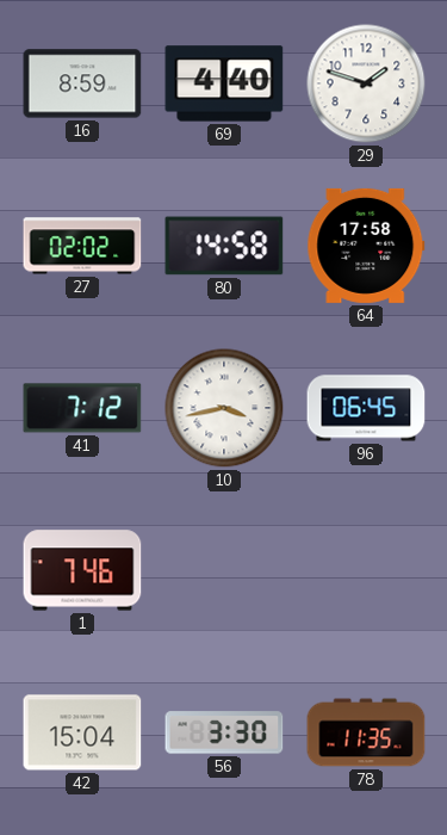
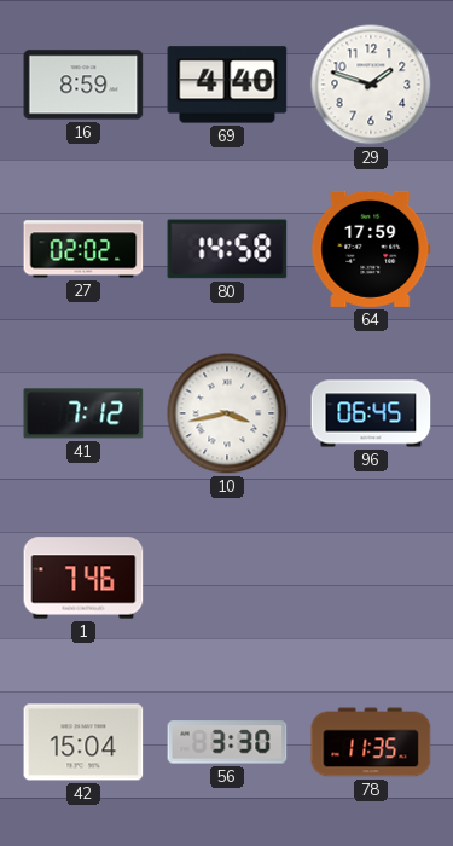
64: 17:58 -> 17:59 (371, 249)
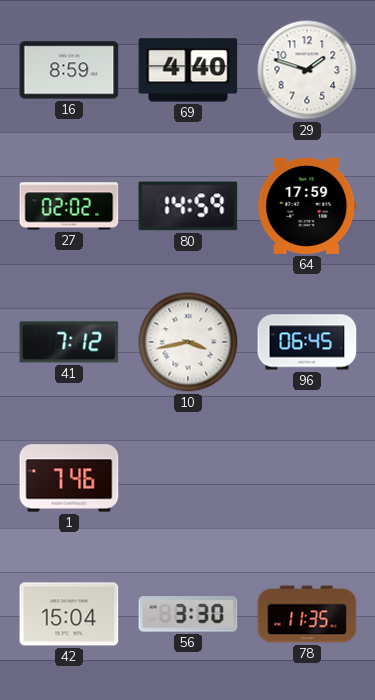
80: 14:58 -> 14:59 (188, 206)
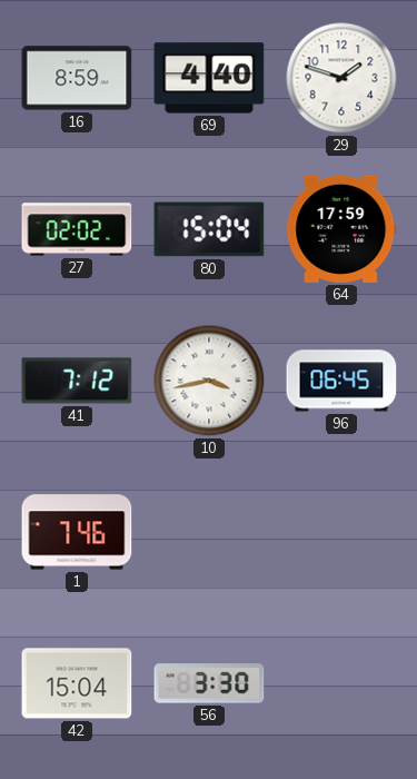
80: 14:59 -> 15:04 (209, 229)
78: 11:35 -> none (307, 614)
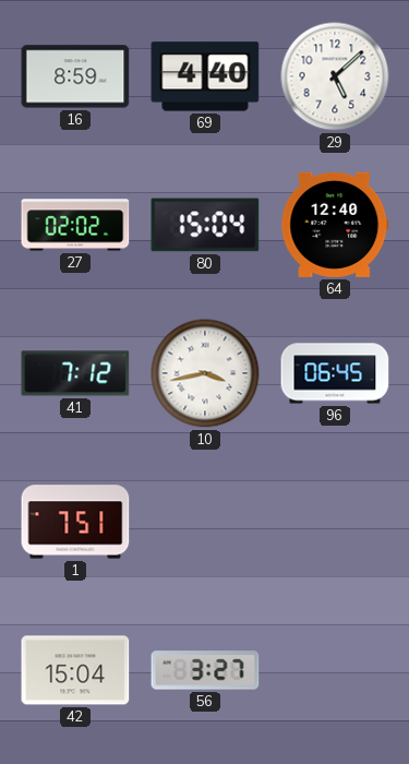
29: 1:48 -> 5:08 (335, 76)
64: 17:59 -> 12:40 (335, 225)
1: 7:46 -> 7:51 (75, 522)
56: 3:30 -> 3:27 (205, 670)
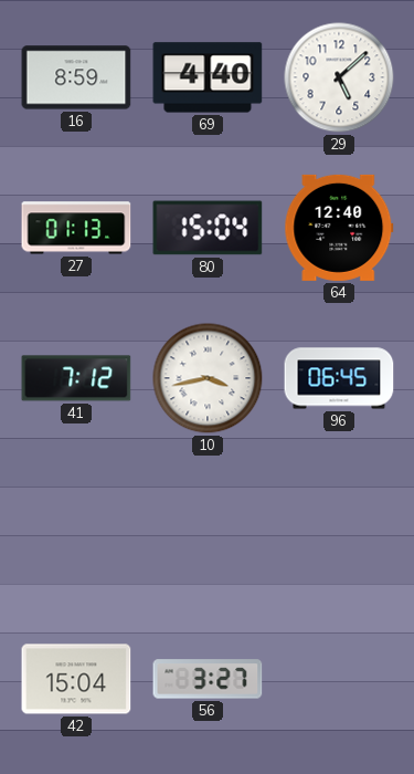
27: 02:02 -> 01:13 (76, 228)
1: 7:51 -> none (75, 522)
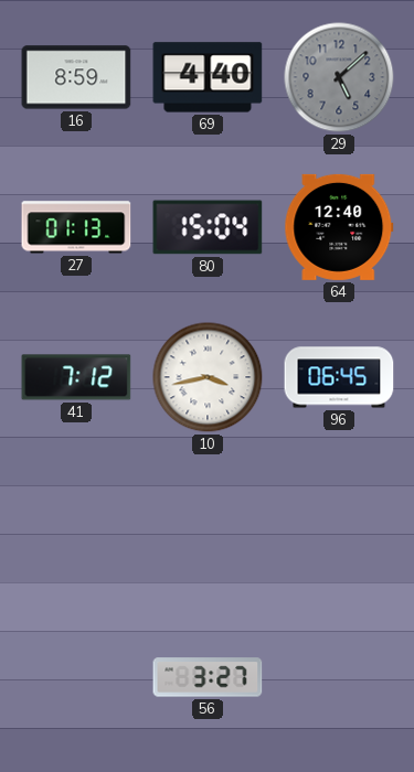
29 dial: white -> grey (339, 77)
42: 15:04 -> none (76, 679)
